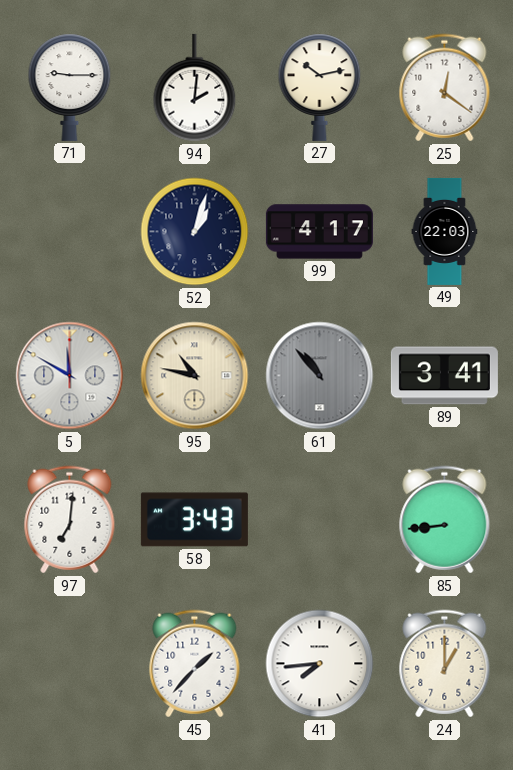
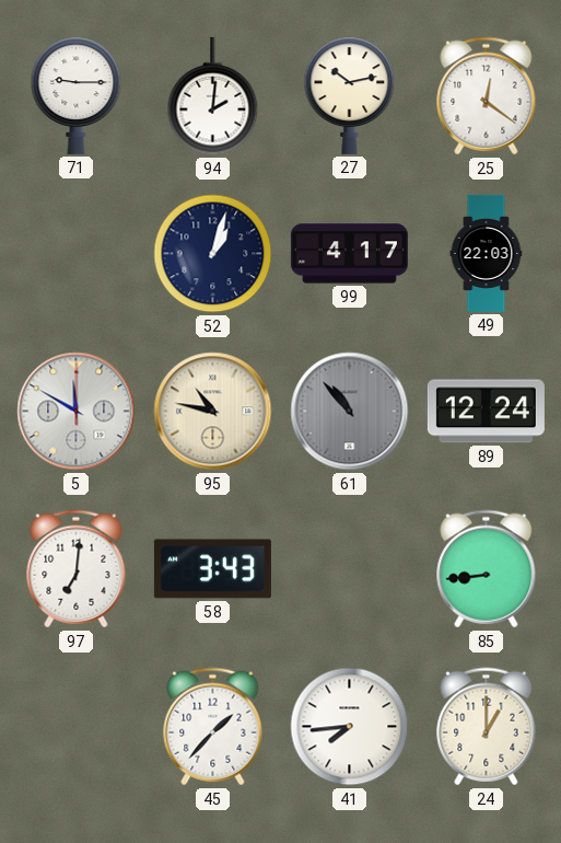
89: 3:41 -> 12:24 (486, 412)
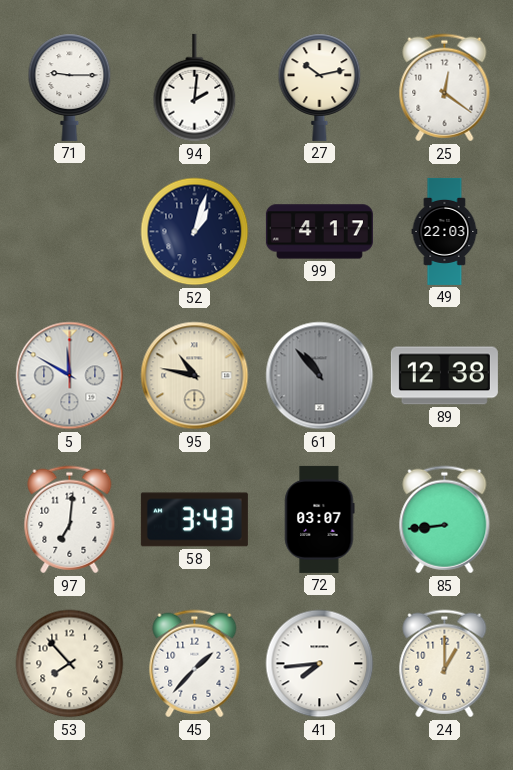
89: 12:24 -> 12:38 (444, 376)
72: none -> 03:07 (319, 519)
53: none -> 7:53 (70, 664)
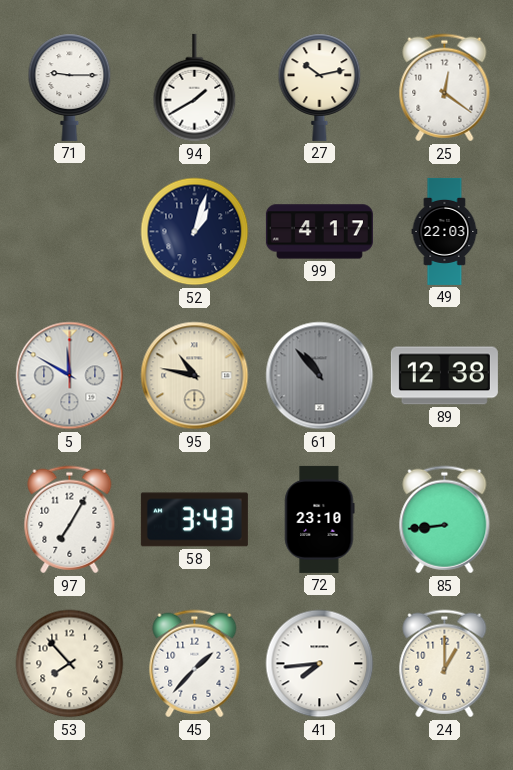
94: 2:01 -> 1:40 (195, 88)
97: 7:01 -> 7:05 (70, 520)
72: 03:07 -> 23:10 (319, 519)
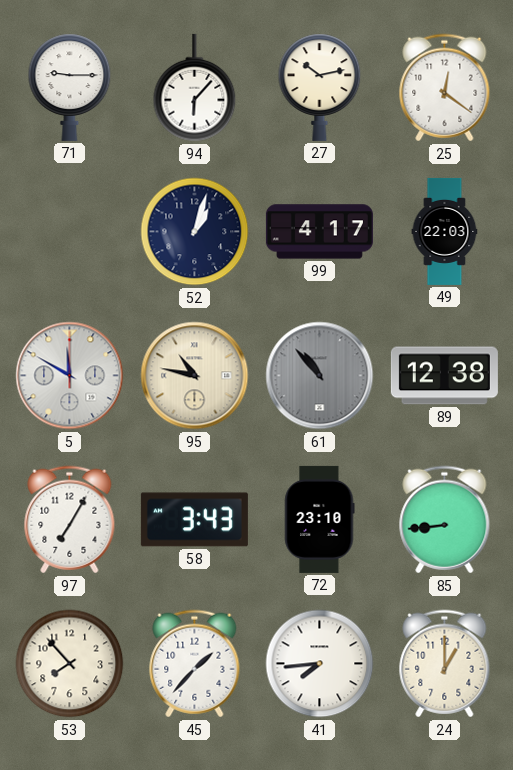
94: 1:40 -> 6:07 (195, 88)
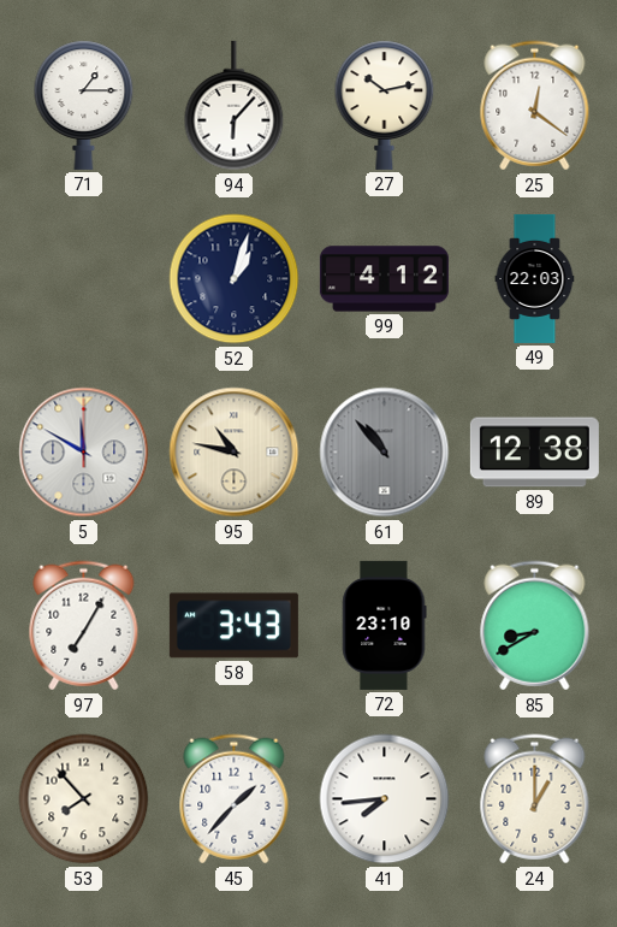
71: 9:15 -> 1:15 (84, 105)
99: 4:17 -> 4:12 (384, 279)
85: 8:44 -> 8:40 (535, 626)
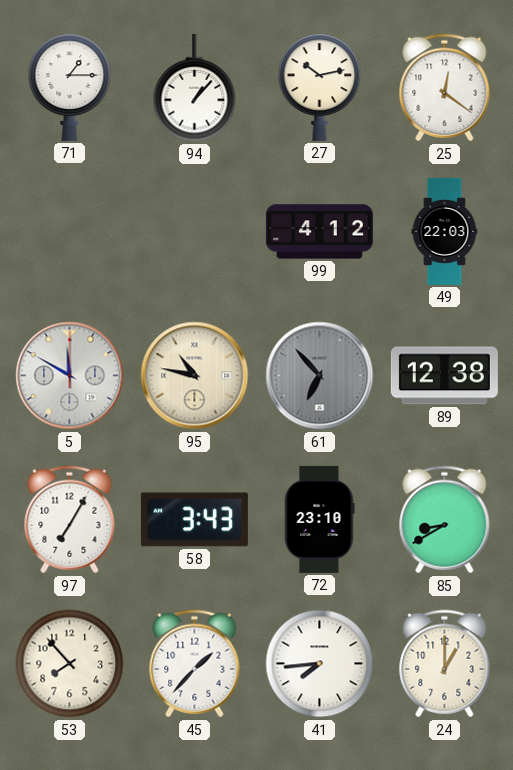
94: 6:07 -> 1:07 (195, 88)
52: 1:03 -> none (235, 279)
61: 10:53 -> 6:53 (320, 376)
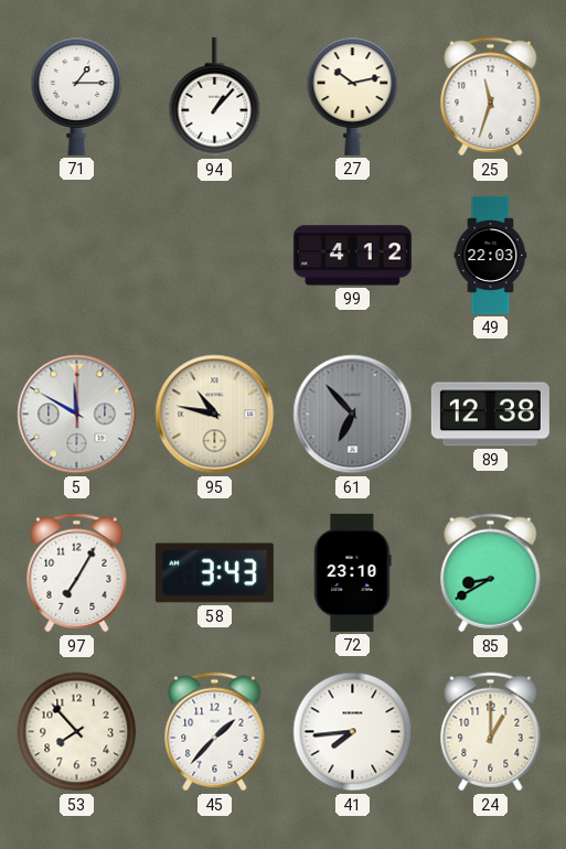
25: 12:21 -> 11:33 (491, 97)
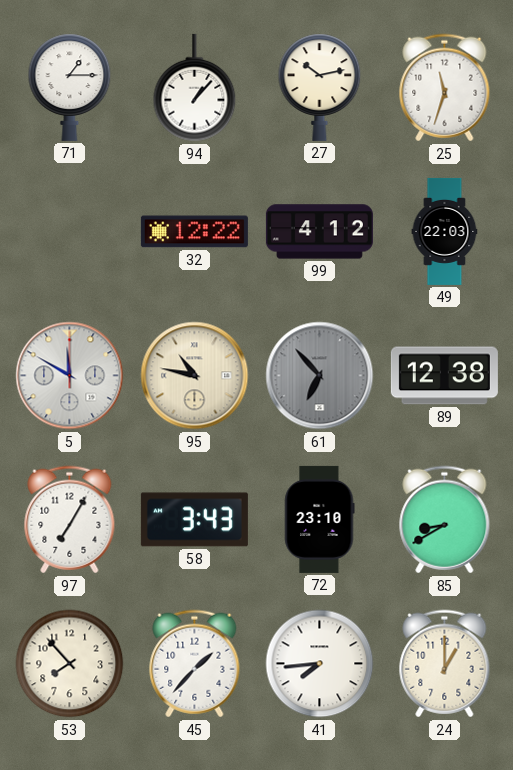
32: none -> 12:22 (194, 232)
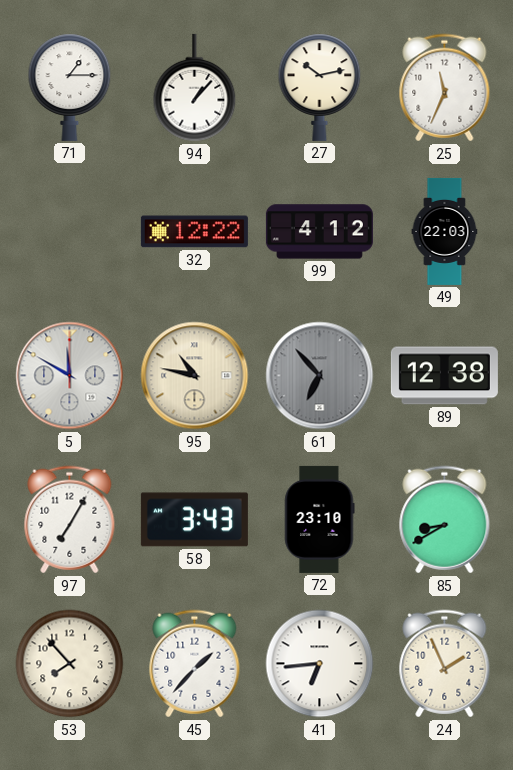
25: 11:33 -> 11:34 (445, 88)
41: 7:44 -> 6:44 (320, 664)
24: 1:00 -> 1:56 (445, 664)
